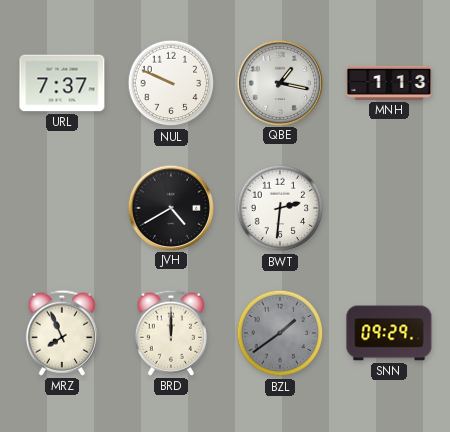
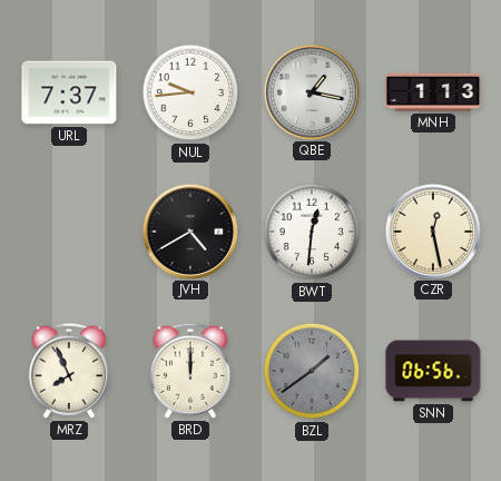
NUL: 9:49 -> 9:44 (190, 92)
BWT: 2:31 -> 12:31 (312, 232)
CZR: none -> 12:28 (432, 230)
SNN: 09:29 -> 06:56 (433, 371)
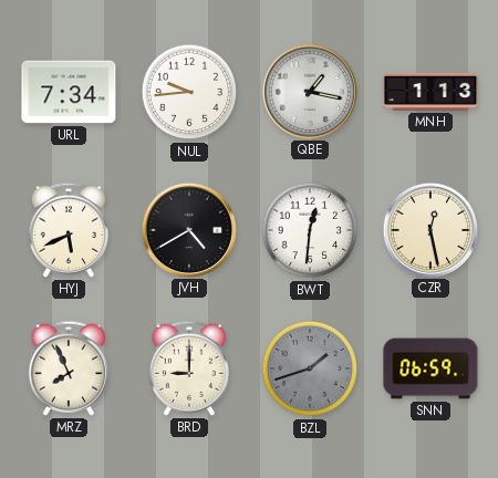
URL: 7:37 -> 7:34 (69, 92)
HYJ: none -> 5:41 (69, 230)
BRD: 12:00 -> 9:00 (189, 368)
BZL: 1:39 -> 1:42 (310, 368)
SNN: 06:56 -> 06:59 (430, 368)
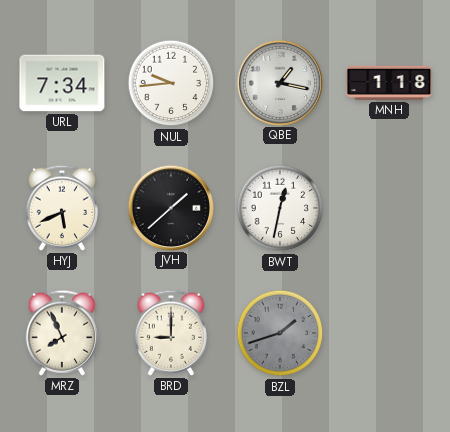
MNH: 1:13 -> 1:18 (389, 83)
JVH: 4:40 -> 1:38 (170, 207)
BWT: 12:31 -> 12:32 (280, 208)
CZR: 12:28 -> none (429, 229)
SNN: 06:59 -> none (430, 368)
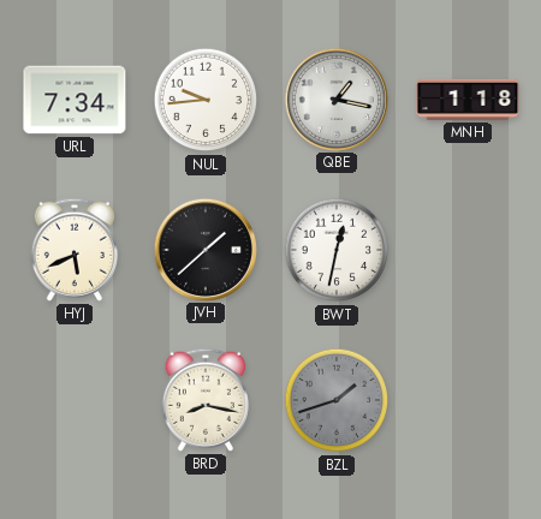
MRZ: 7:56 -> none (62, 333)
BRD: 9:00 -> 8:17 (206, 400)
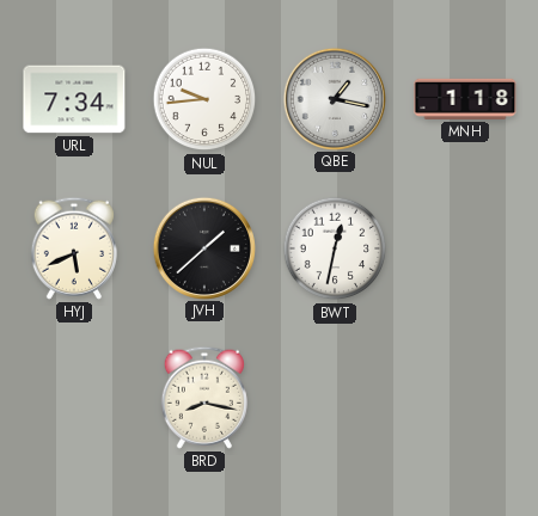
BZL: 1:42 -> none (337, 400)
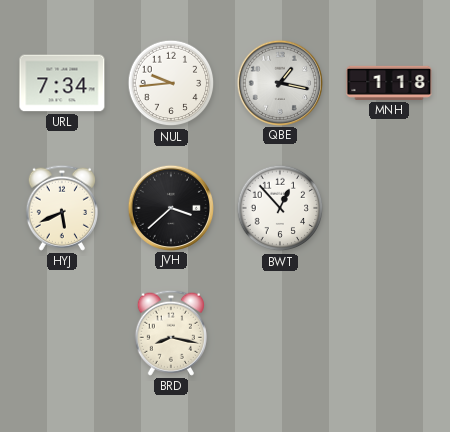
JVH: 1:38 -> 3:38 (170, 207)
BWT: 12:32 -> 12:53 (280, 208)
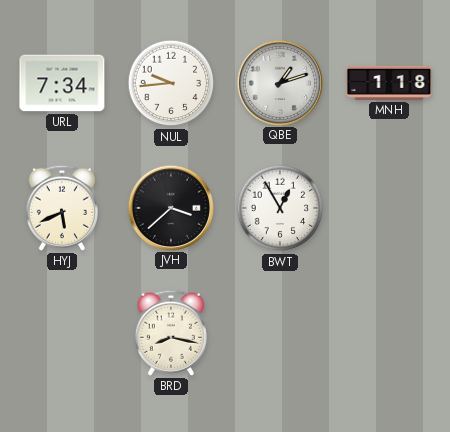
QBE: 1:17 -> 1:12 (279, 82)
BWT: 12:53 -> 12:55 (280, 208)
